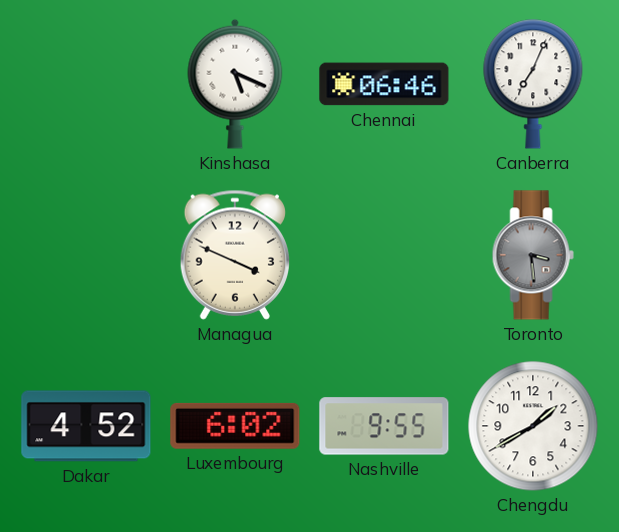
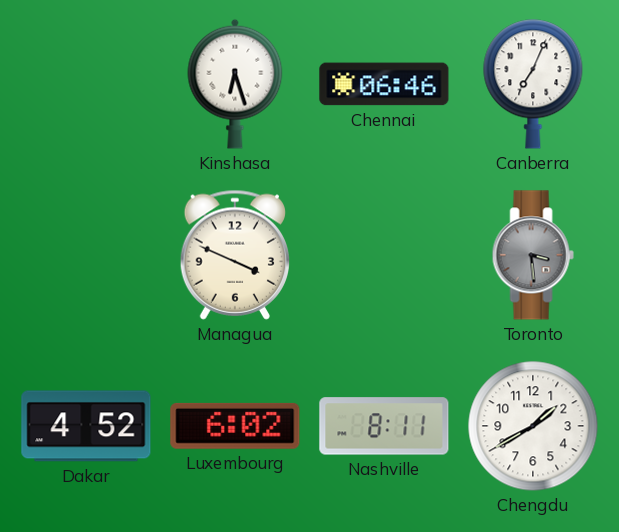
Kinshasa: 5:19 -> 6:27 (235, 84)
Nashville: 9:55 -> 8:11 (384, 426)
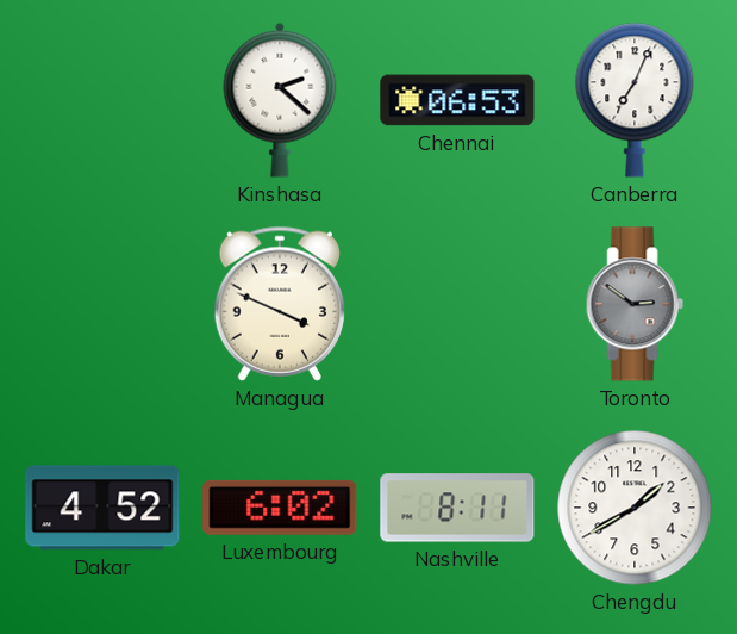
Kinshasa: 6:27 -> 2:22 (280, 100)
Chennai: 06:46 -> 06:53 (457, 100)
Toronto: 3:29 -> 2:51 (635, 304)
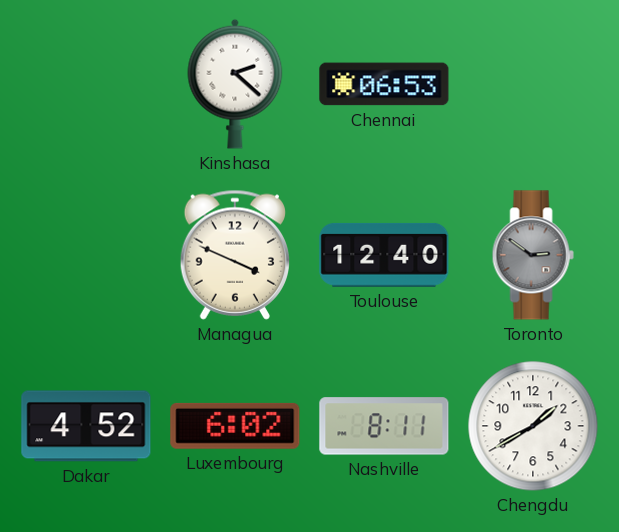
Canberra: 7:04 -> none (635, 100)
Toulouse: none -> 12:40 (384, 255)
